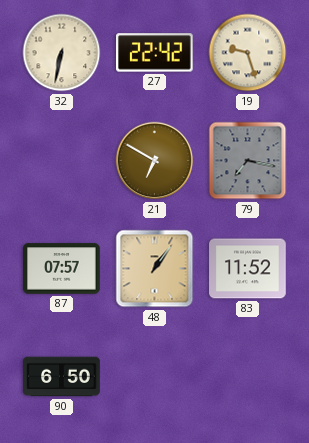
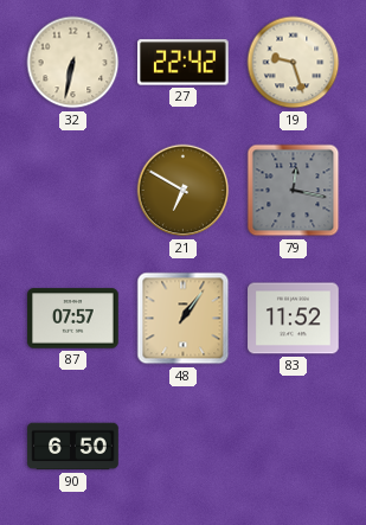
79: 7:17 -> 12:17 (294, 191)
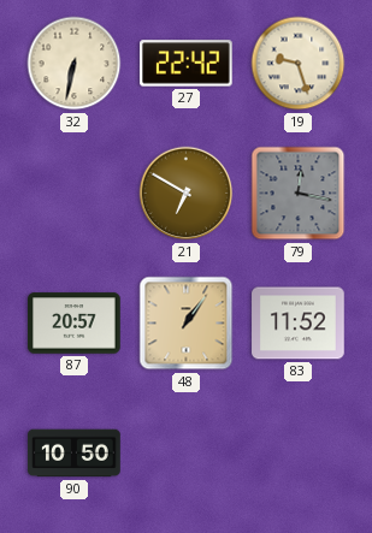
87: 07:57 -> 20:57 (75, 324)
90: 6:50 -> 10:50 (75, 454)
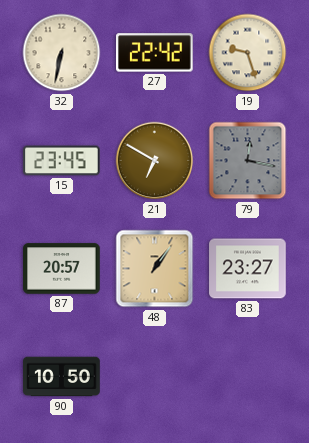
15: none -> 23:45 (62, 161)
83: 11:52 -> 23:27 (248, 269)
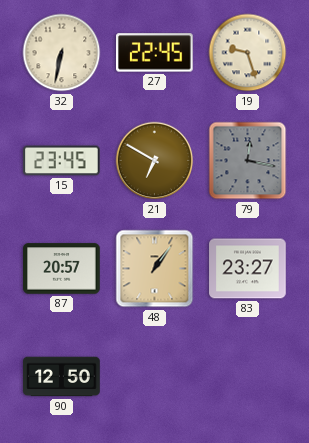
27: 22:42 -> 22:45 (155, 53)
90: 10:50 -> 12:50 (62, 377)
